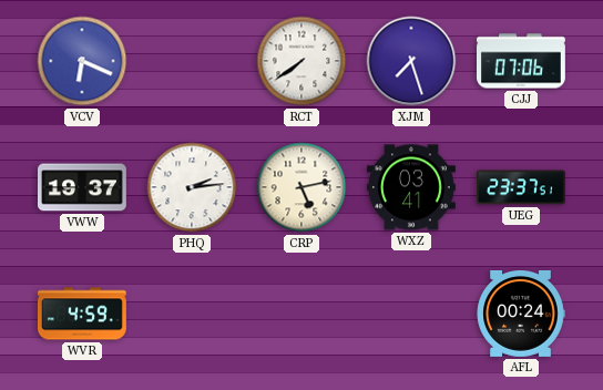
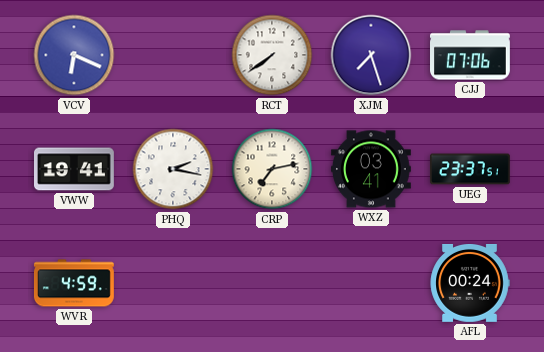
VWW: 19:37 -> 19:41 (75, 169)
PHQ: 2:14 -> 2:17 (173, 169)
CRP: 5:13 -> 7:13 (272, 169)
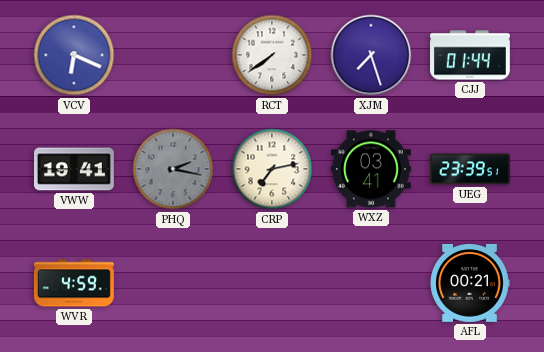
CJJ: 07:06 -> 01:44 (471, 55)
PHQ dial: white -> grey (173, 169)
UEG: 23:37 -> 23:39 (471, 169)
AFL: 00:24 -> 00:21 (470, 284)
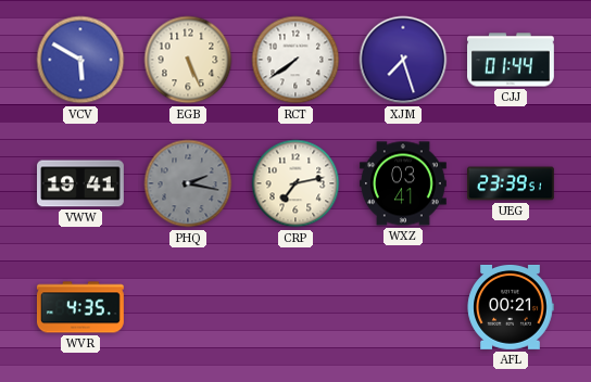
VCV: 6:19 -> 5:50 (80, 60)
EGB: none -> 5:26 (188, 60)
WVR: 4:59 -> 4:35 (80, 307)
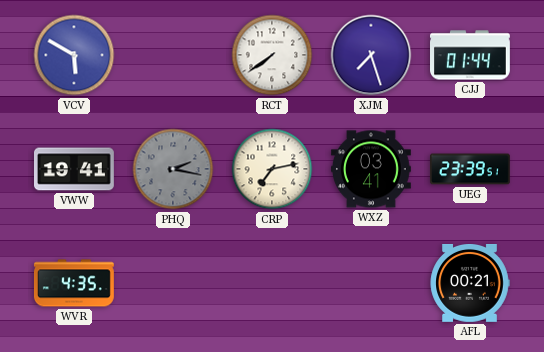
EGB: 5:26 -> none (188, 60)
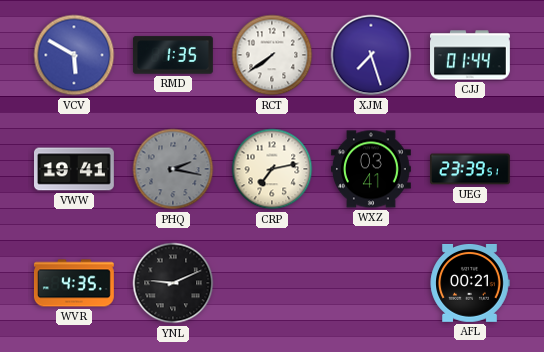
RMD: none -> 1:35 (173, 55)
YNL: none -> 9:11 (173, 283)
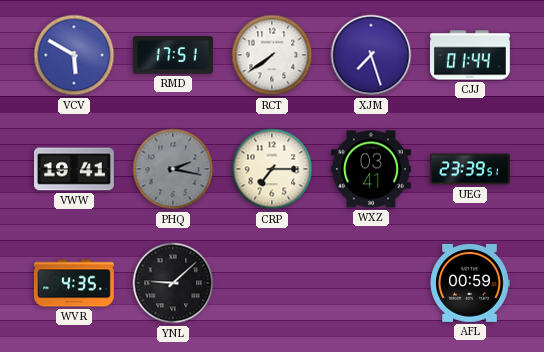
RMD: 1:35 -> 17:51 (173, 55)
CRP: 7:13 -> 7:15 (272, 169)
YNL: 9:11 -> 9:08 (173, 283)
AFL: 00:21 -> 00:59 (470, 284)
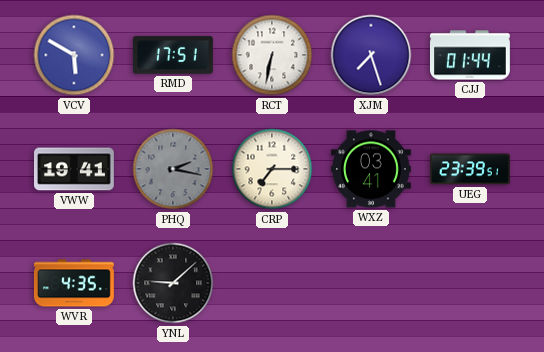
RCT: 7:39 -> 6:32 (272, 55)
AFL: 00:59 -> none (470, 284)
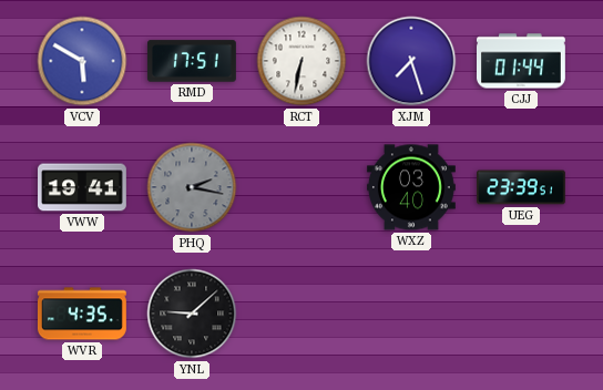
CRP: 7:15 -> none (272, 169)
WXZ: 03:41 -> 03:40 (411, 187)
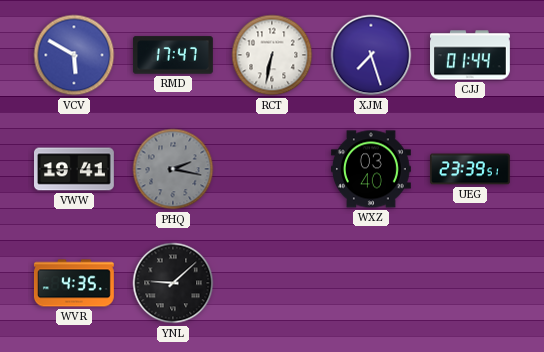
RMD: 17:51 -> 17:47 (173, 55)
